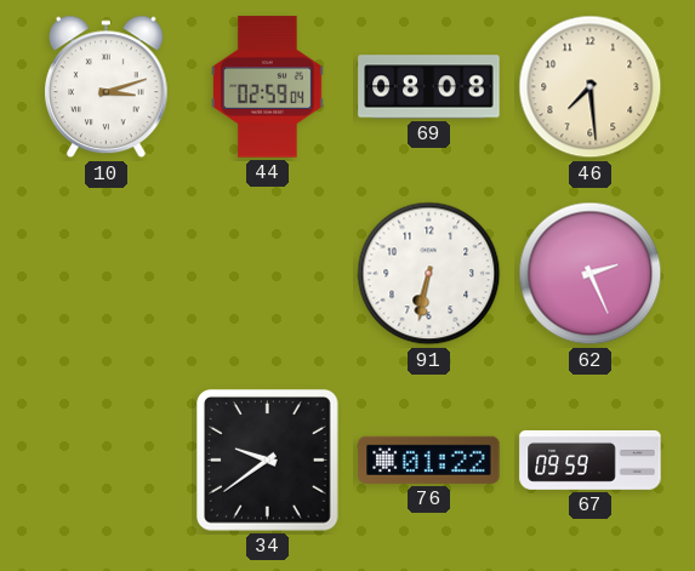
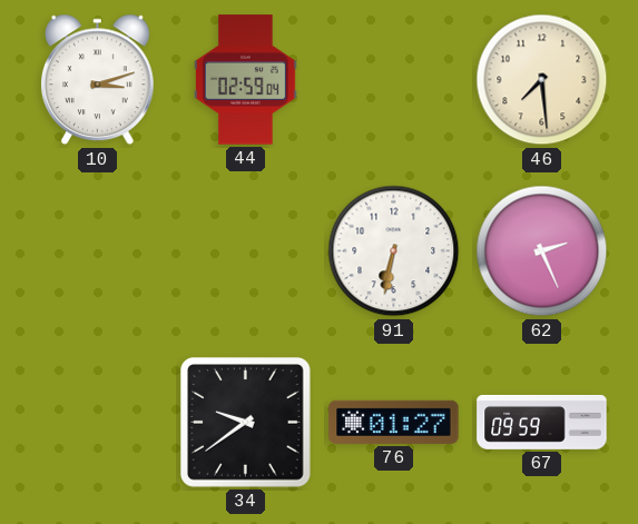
69: 08:08 -> none (429, 87)
76: 01:22 -> 01:27 (394, 422)
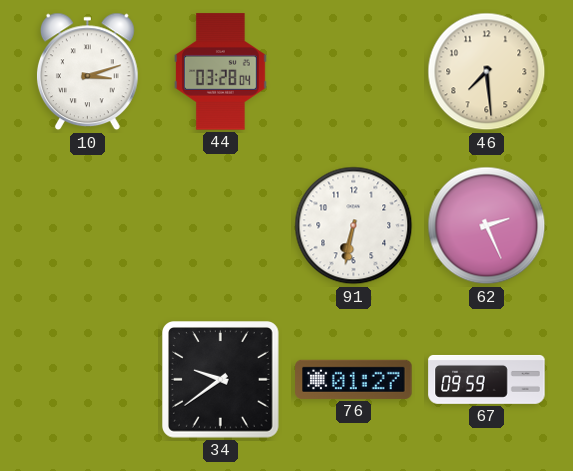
44: 02:59 -> 03:28 (221, 72)
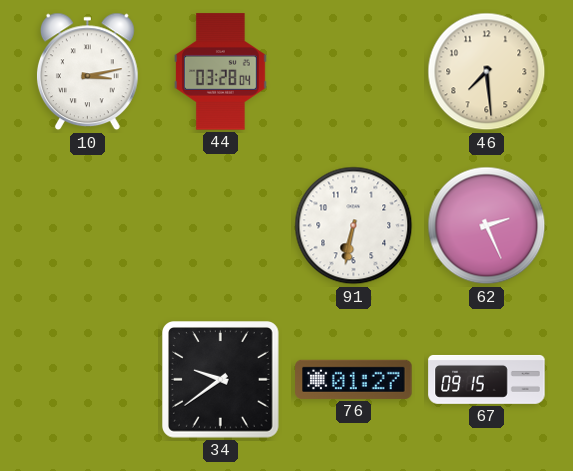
10: 3:12 -> 3:13 (87, 72)
67: 09:59 -> 09:15 (487, 379)
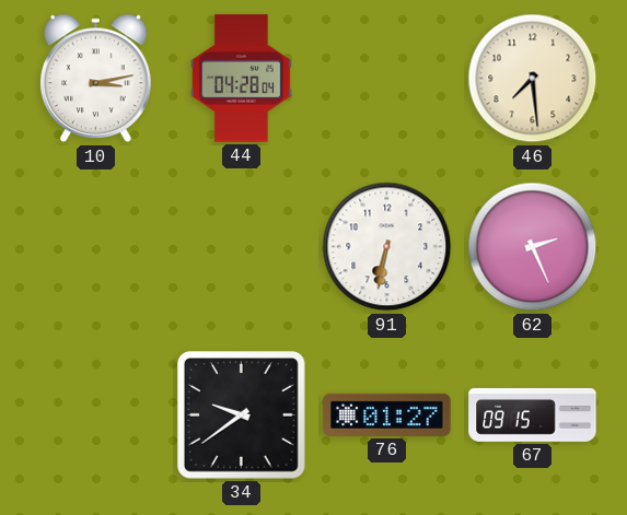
44: 03:28 -> 04:28 (242, 79)
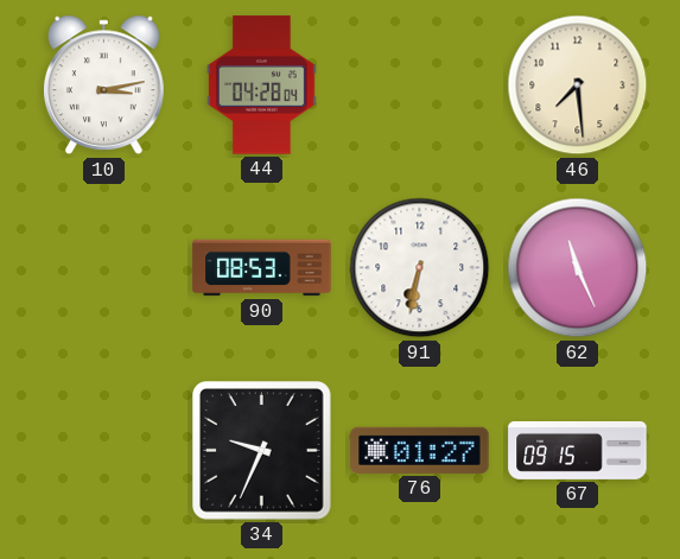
90: none -> 08:53 (262, 268)
62: 2:26 -> 11:26 (578, 268)
34: 9:39 -> 9:34 (262, 451)
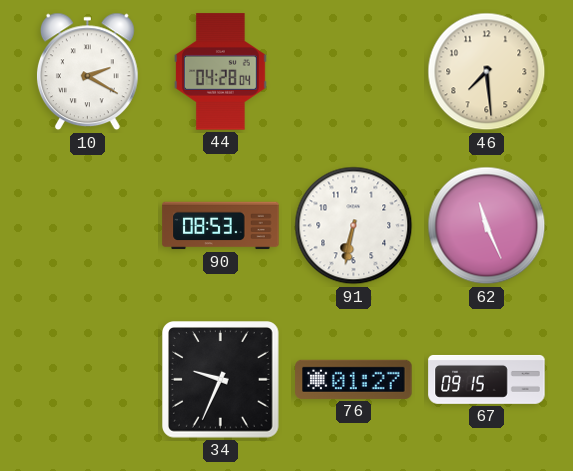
10: 3:13 -> 2:20 (87, 72)
